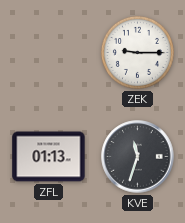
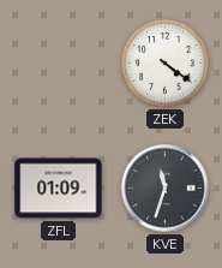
ZEK: 9:15 -> 4:21 (164, 62)
ZFL: 01:13 -> 01:09 (59, 189)
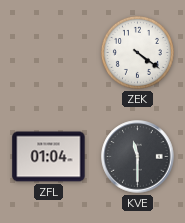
ZFL: 01:09 -> 01:04 (49, 157)
KVE: 11:33 -> 11:30 (138, 157)
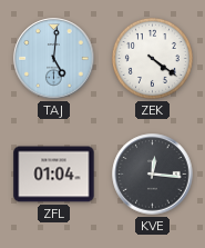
TAJ: none -> 5:01 (54, 59)
KVE: 11:30 -> 12:16 (153, 175)
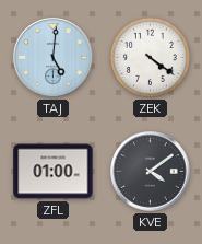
ZFL: 01:04 -> 01:00 (54, 172)
KVE: 12:16 -> 4:09 (151, 172)
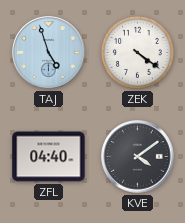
TAJ: 5:01 -> 4:57 (49, 53)
ZFL: 01:00 -> 04:40 (49, 157)
